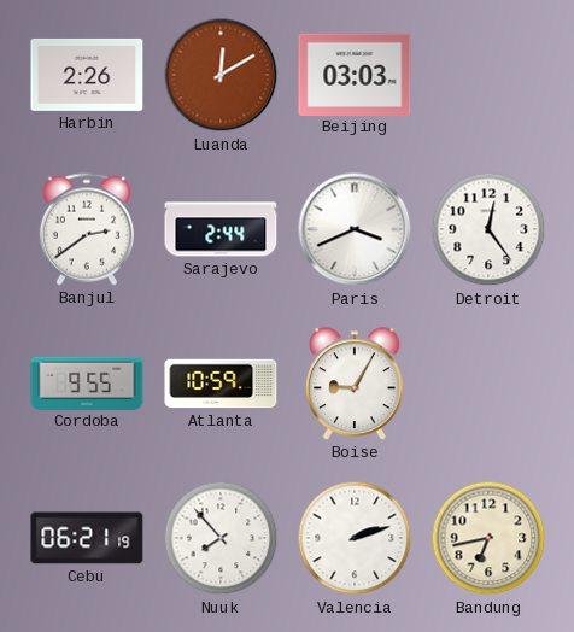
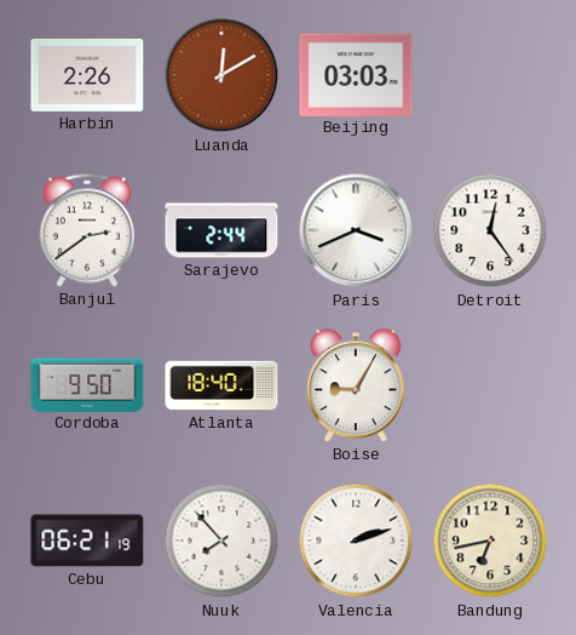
Cordoba: 9:55 -> 9:50 (87, 384)
Atlanta: 10:59 -> 18:40 (221, 385)
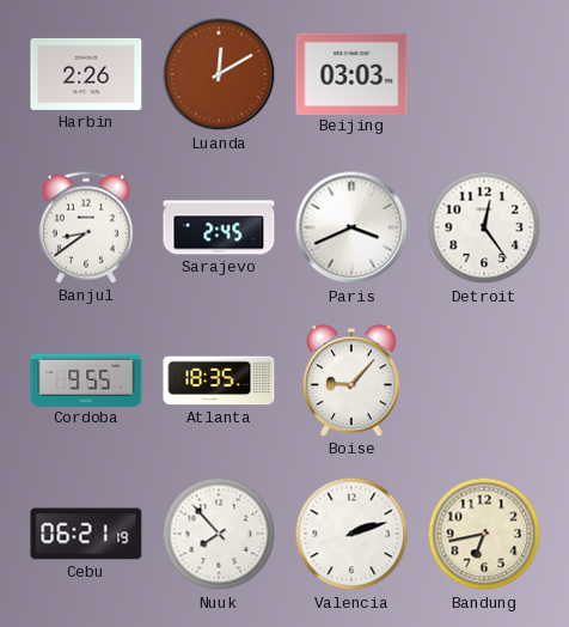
Banjul: 2:39 -> 8:39 (86, 227)
Sarajevo: 2:44 -> 2:45 (219, 227)
Cordoba: 9:50 -> 9:55 (86, 379)
Atlanta: 18:40 -> 18:35 (219, 381)
Boise: 9:05 -> 9:07 (351, 381)
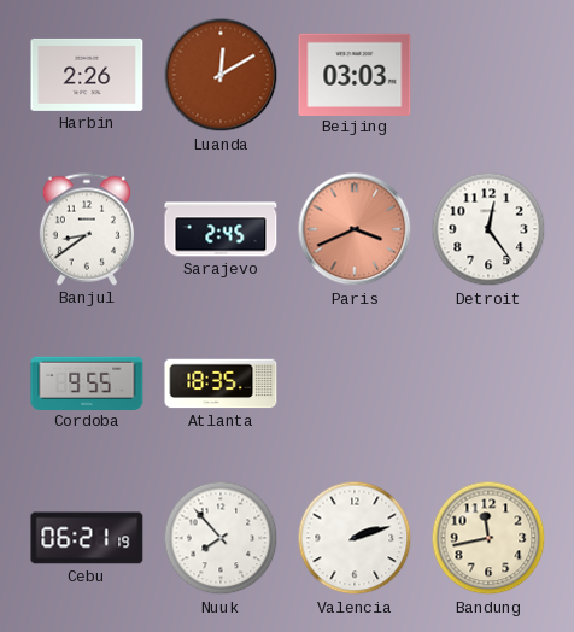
Paris dial: white -> salmon (355, 229)
Boise: 9:07 -> none (351, 381)
Bandung: 6:43 -> 11:43 (488, 538)
